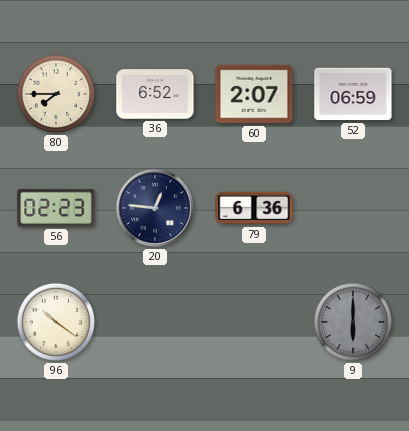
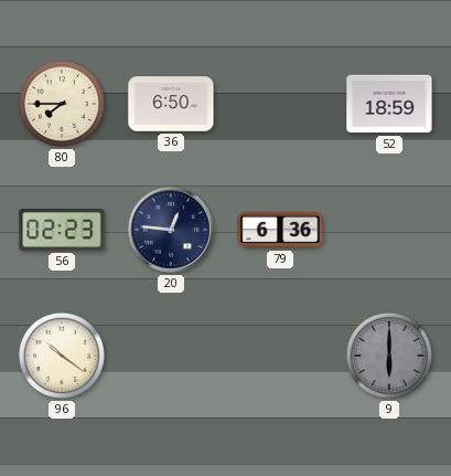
36: 6:52 -> 6:50 (171, 104)
60: 2:07 -> none (254, 94)
52: 06:59 -> 18:59 (389, 104)
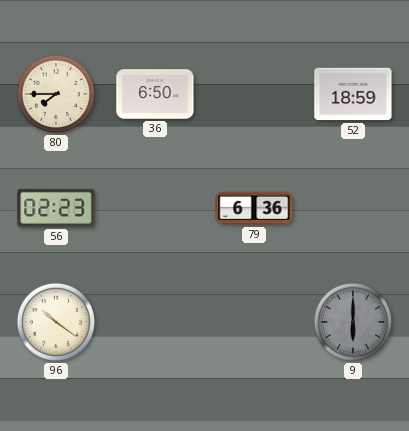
20: 12:46 -> none (171, 230)
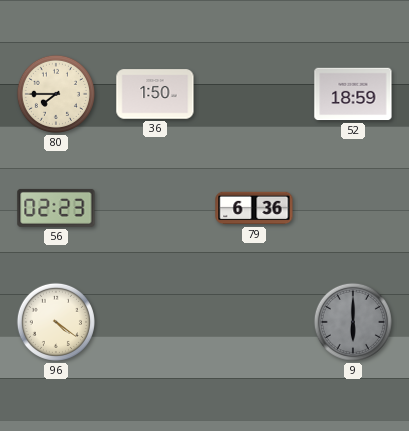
36: 6:50 -> 1:50 (155, 94)
96: 10:21 -> 4:21 (56, 322)
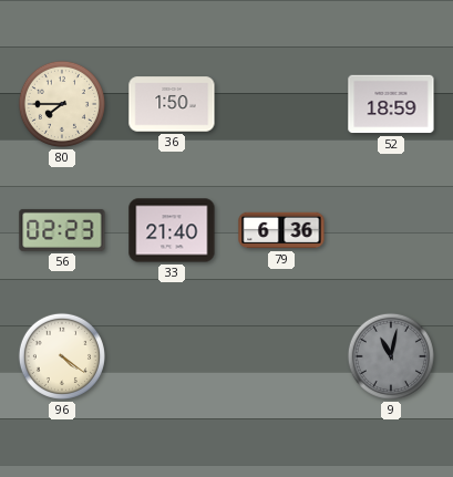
33: none -> 21:40 (172, 230)
9: 6:00 -> 11:02 (391, 356)
